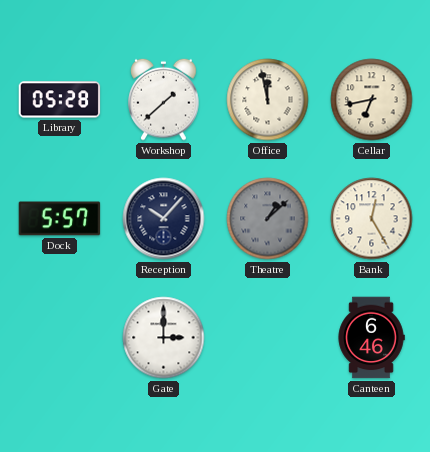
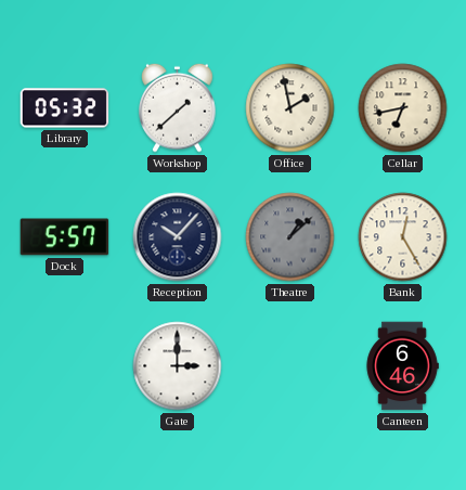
Library: 05:28 -> 05:32 (65, 108)
Office: 11:58 -> 1:58 (290, 108)
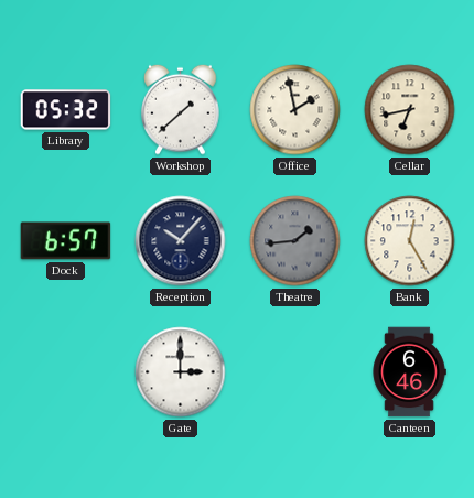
Dock: 5:57 -> 6:57 (66, 241)
Theatre: 1:08 -> 1:44 (295, 241)
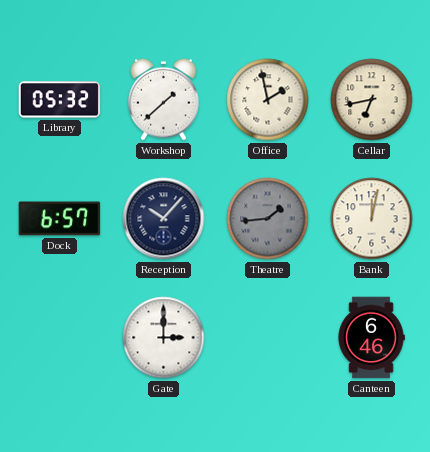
Bank: 12:25 -> 12:02 (372, 219)
